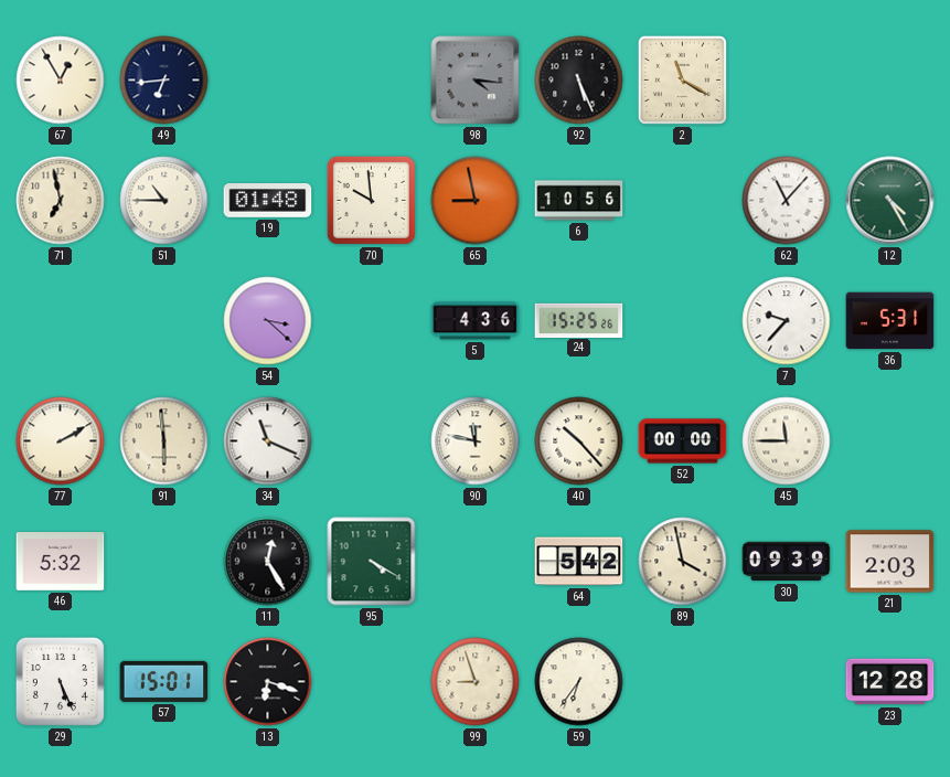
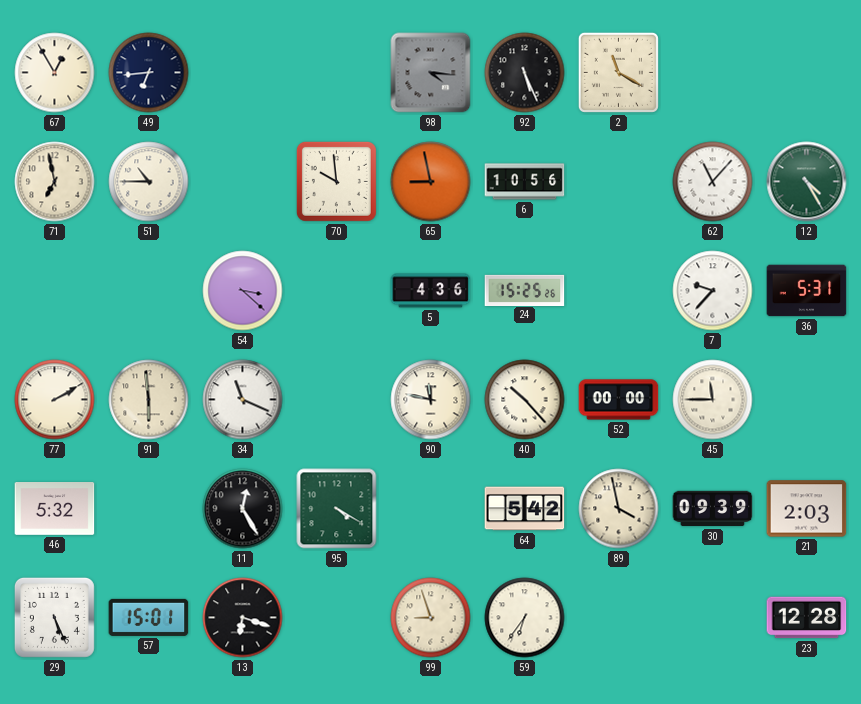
19: 01:48 -> none (268, 201)
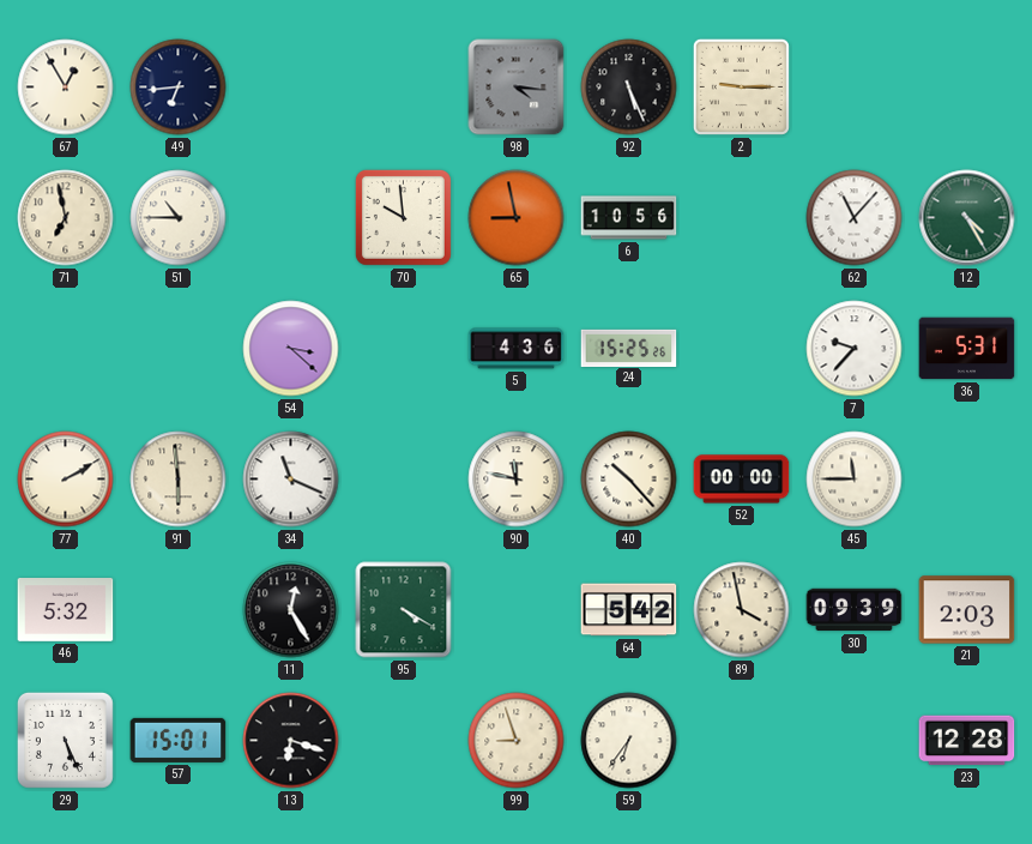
2: 11:20 -> 9:15 (741, 86)
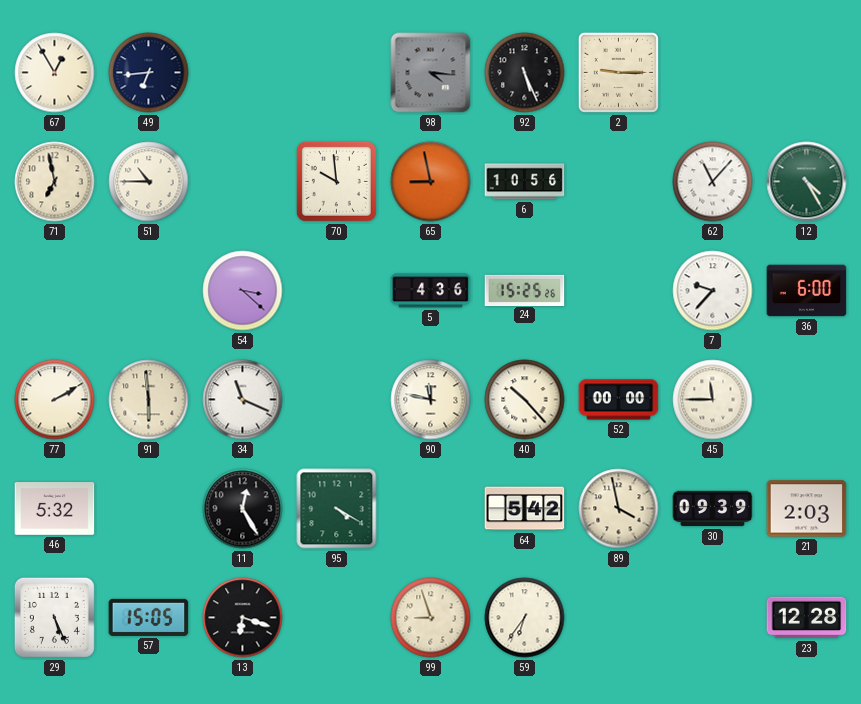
36: 5:31 -> 6:00 (807, 291)
57: 15:01 -> 15:05 (149, 617)
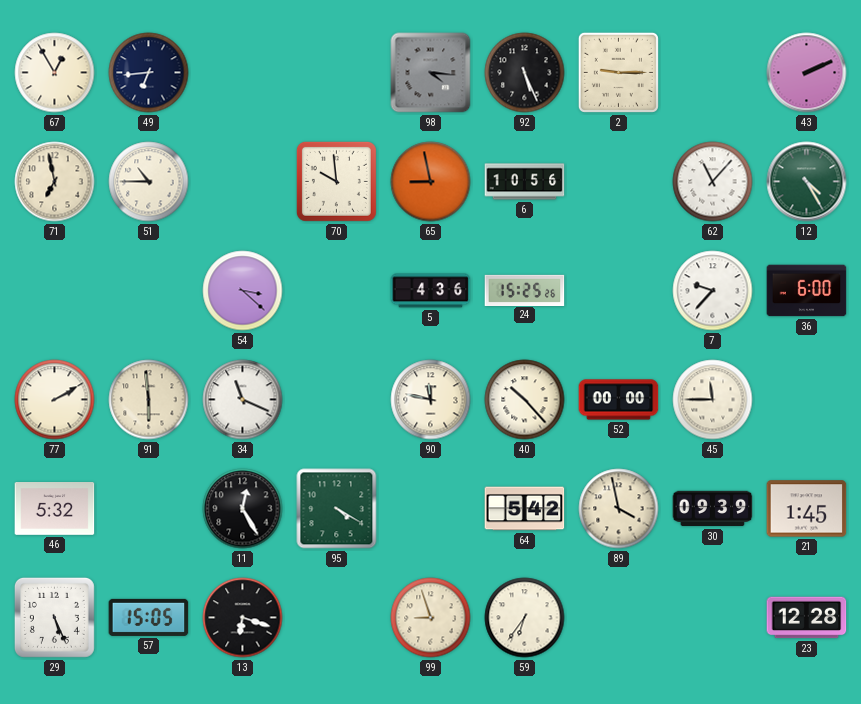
43: none -> 2:11 (807, 73)
21: 2:03 -> 1:45 (807, 509)
